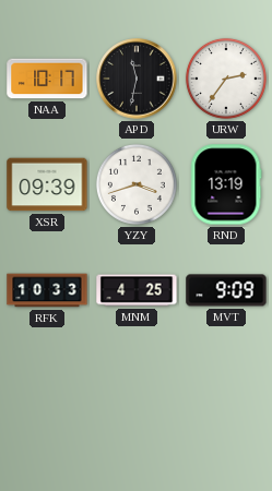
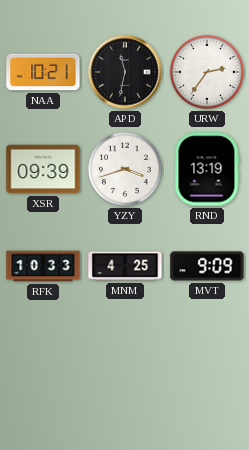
NAA: 10:17 -> 10:21 (43, 72)
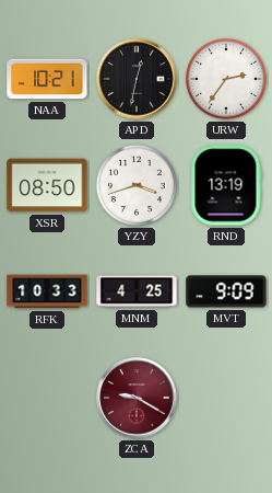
APD: 11:32 -> 12:32 (137, 79)
XSR: 09:39 -> 08:50 (47, 185)
ZCA: none -> 9:20 (137, 398)
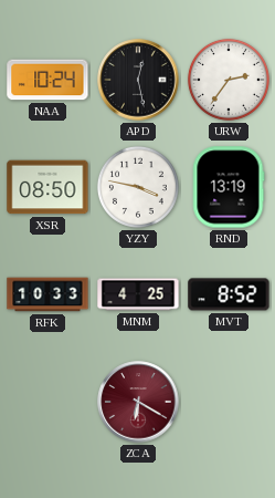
NAA: 10:21 -> 10:24 (47, 80)
APD: 12:32 -> 12:28 (138, 80)
YZY: 3:42 -> 3:47 (138, 187)
MVT: 9:09 -> 8:52 (229, 294)
ZCA: 9:20 -> 6:20 (138, 402)
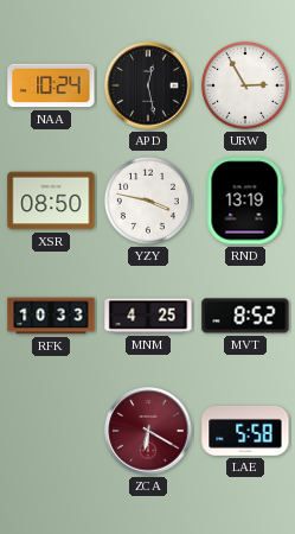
URW: 2:36 -> 2:55 (245, 85)
LAE: none -> 5:58 (245, 431)
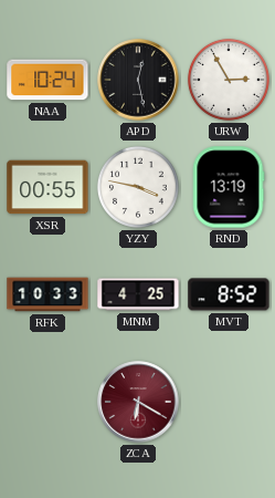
XSR: 08:50 -> 00:55 (47, 187)
LAE: 5:58 -> none (245, 431)
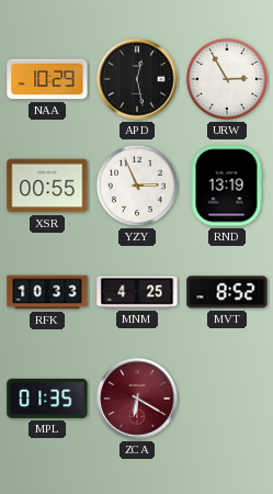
NAA: 10:24 -> 10:29 (47, 79)
YZY: 3:47 -> 2:56 (137, 186)
MPL: none -> 01:35 (47, 398)
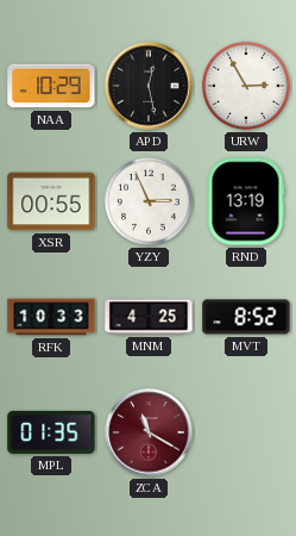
ZCA: 6:20 -> 11:20 (149, 432)
